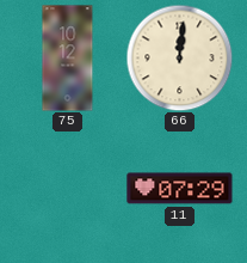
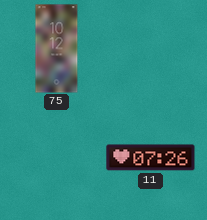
66: 12:01 -> none (179, 57)
11: 07:29 -> 07:26 (151, 158)
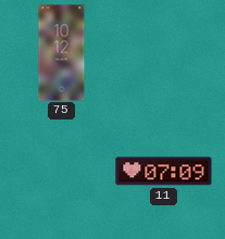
11: 07:26 -> 07:09 (164, 172)
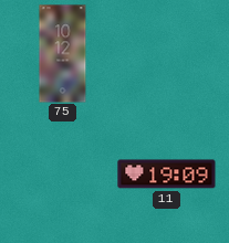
11: 07:09 -> 19:09 (167, 175)
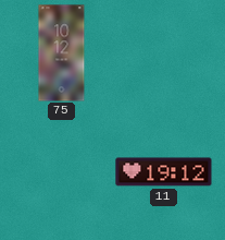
11: 19:09 -> 19:12 (164, 172)
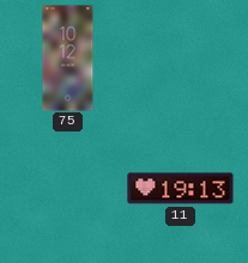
11: 19:12 -> 19:13 (181, 189)
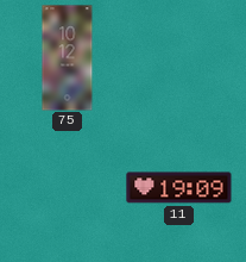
11: 19:13 -> 19:09 (179, 188)
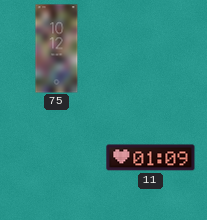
11: 19:09 -> 01:09 (151, 158)
